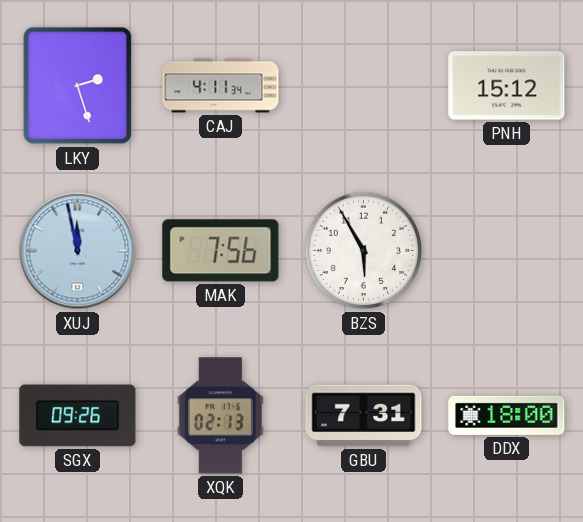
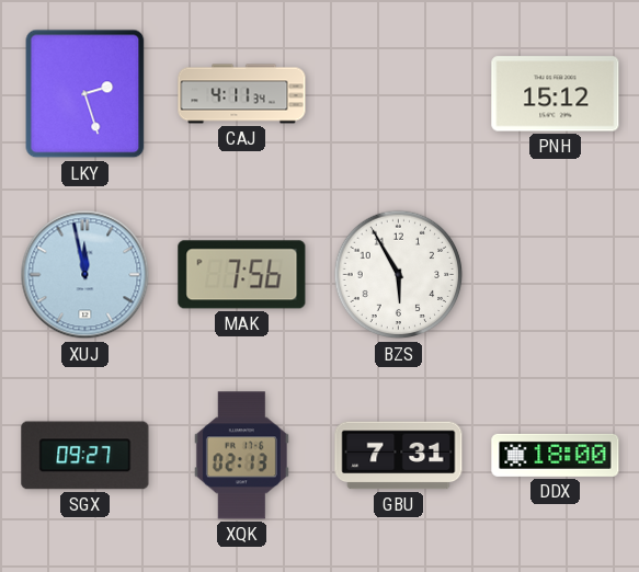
SGX: 09:26 -> 09:27 (85, 456)
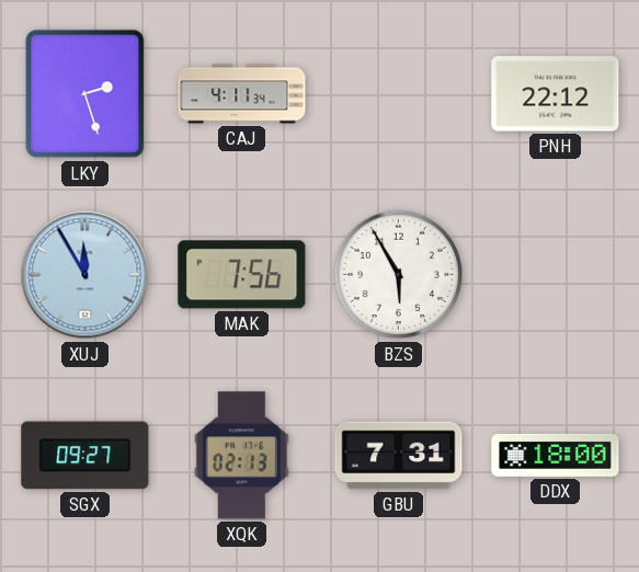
PNH: 15:12 -> 22:12 (556, 94)
XUJ: 11:58 -> 11:55 (85, 275)
